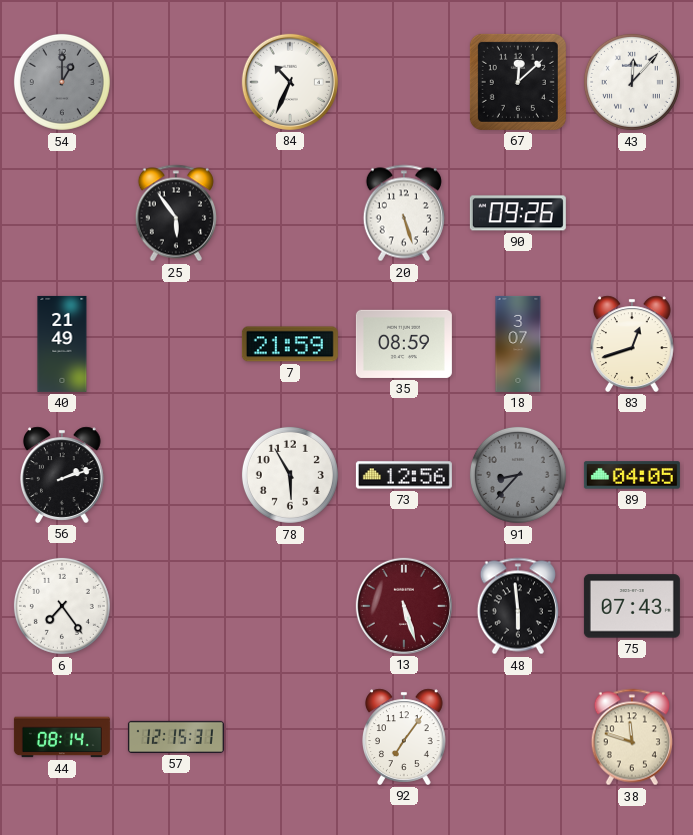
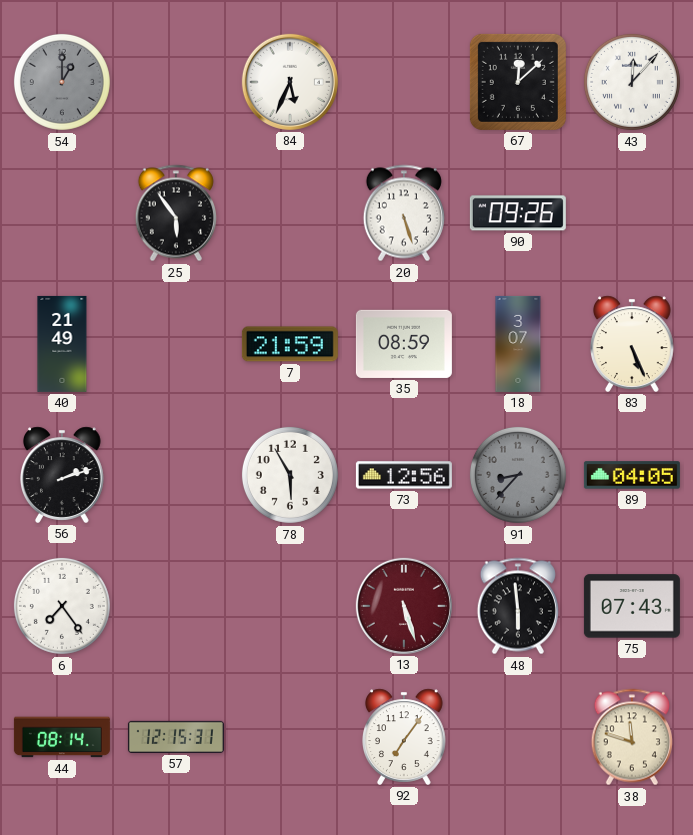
84: 10:34 -> 5:34 (290, 82)
83: 12:42 -> 5:26 (633, 344)
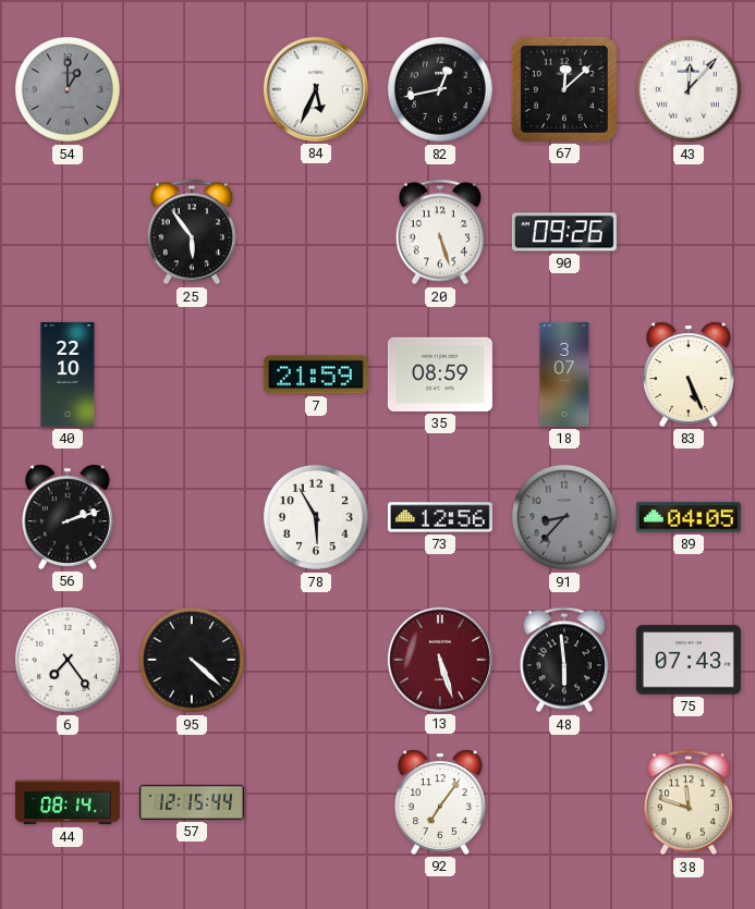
82: none -> 12:43 (440, 89)
40: 21:49 -> 22:10 (68, 374)
95: none -> 4:22 (192, 660)
57: 12:15:31 -> 12:15:44 (192, 802)
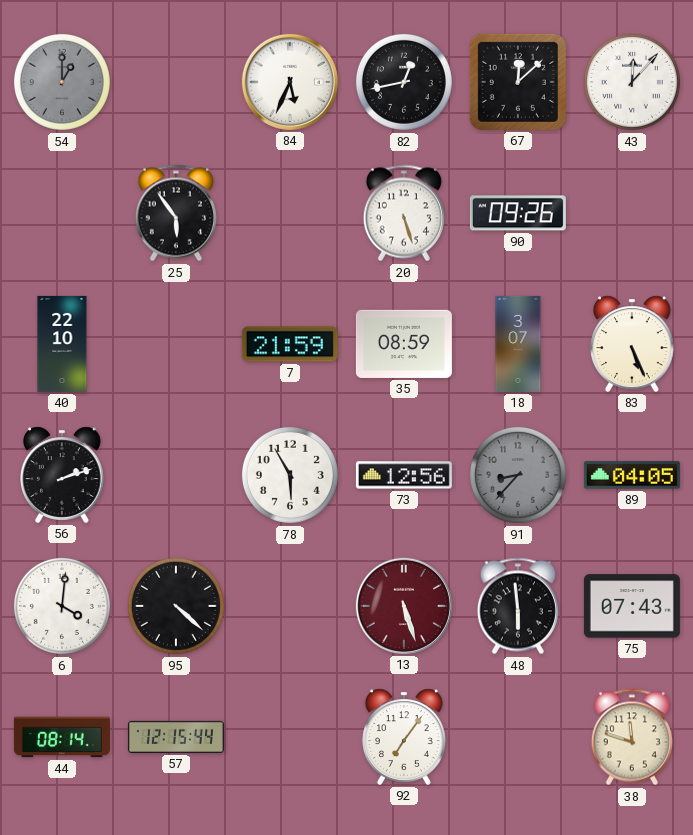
6: 7:24 -> 4:01 (62, 606)
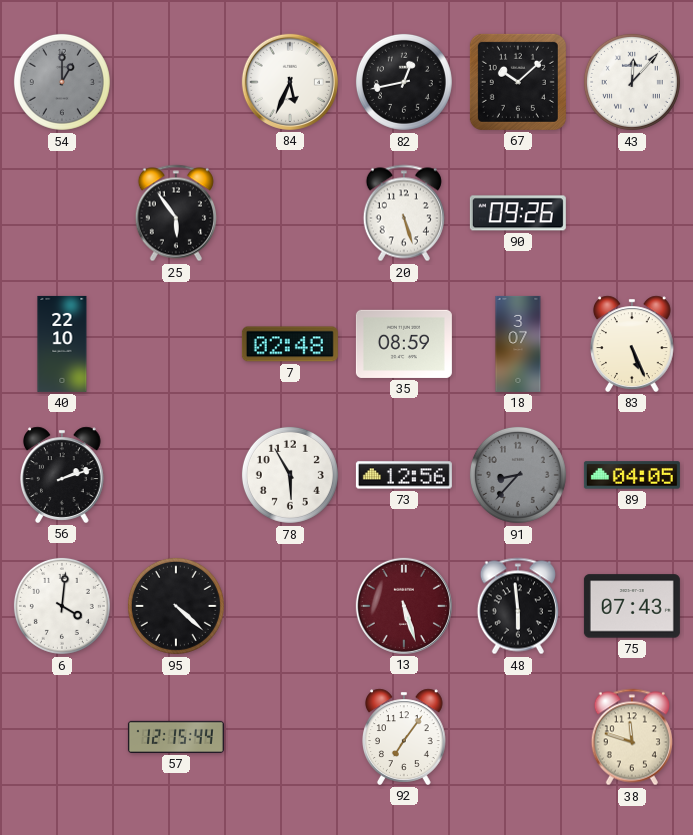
67: 12:08 -> 10:08 (518, 82)
7: 21:59 -> 02:48 (290, 344)
44: 08:14 -> none (62, 737)
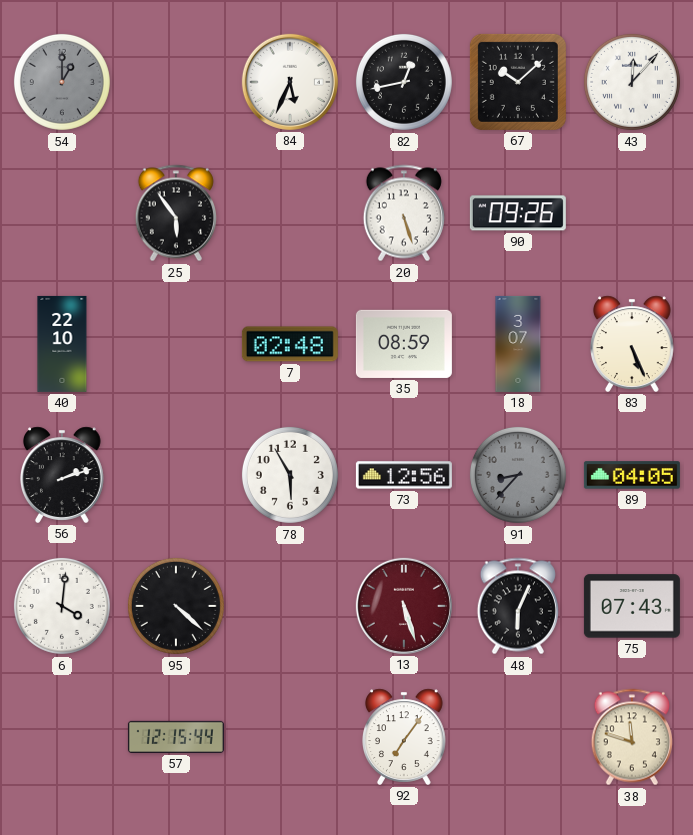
48: 5:59 -> 6:04 (518, 606)
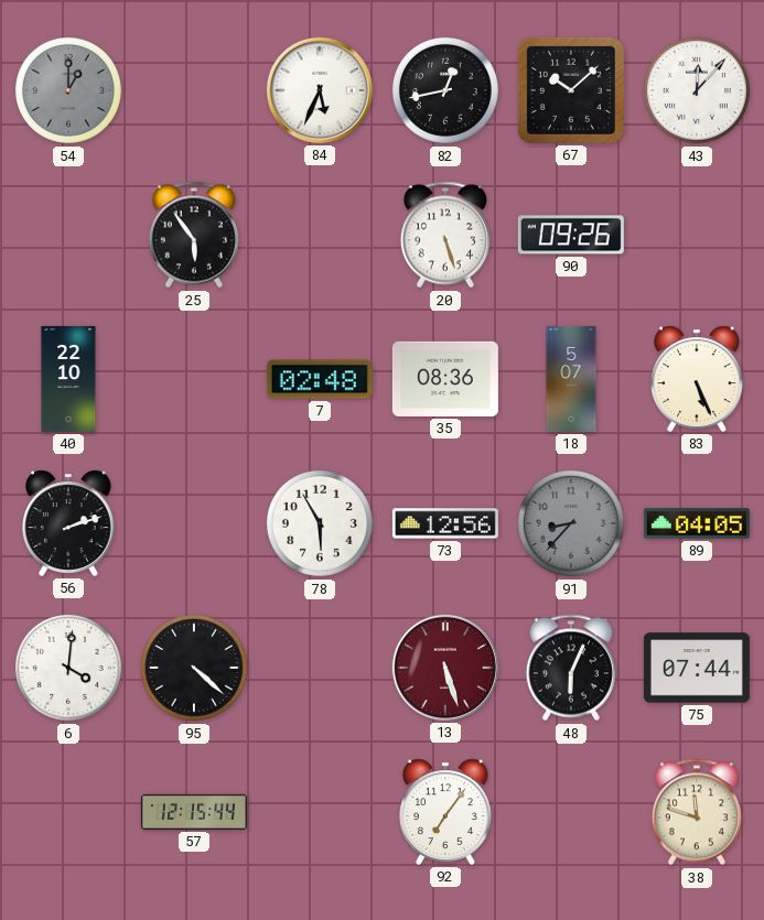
35: 08:59 -> 08:36 (445, 379)
18: 3:07 -> 5:07 (571, 379)
75: 07:43 -> 07:44 (697, 668)
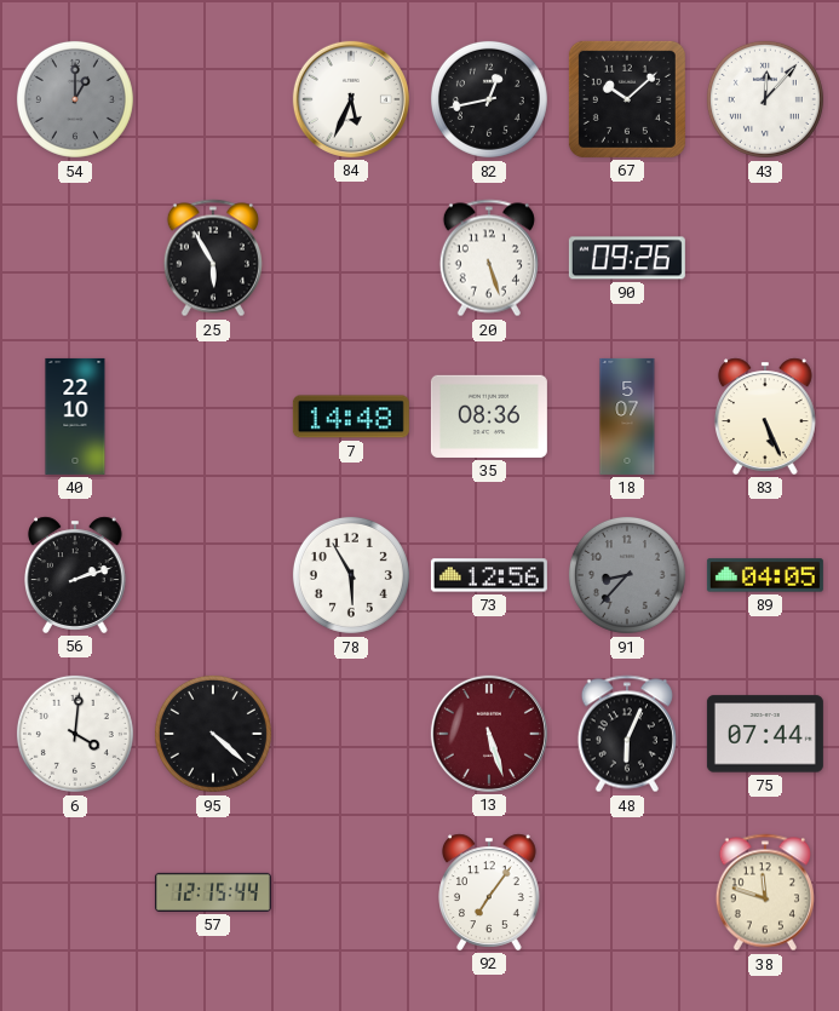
25: 5:54 -> 5:55 (213, 258)
7: 02:48 -> 14:48 (351, 417)
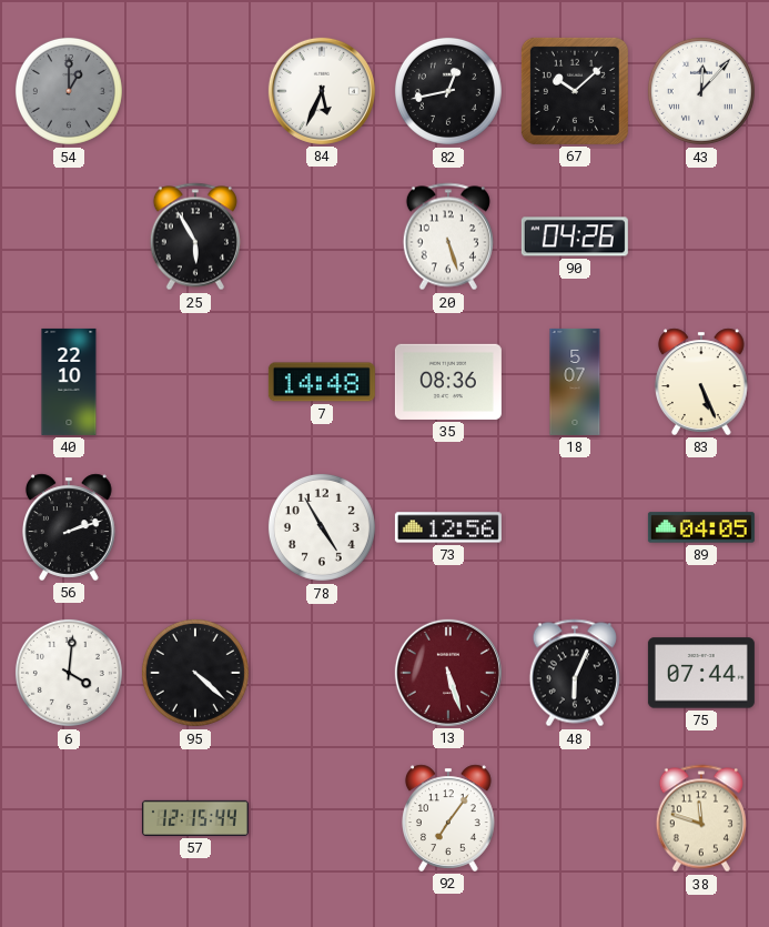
90: 09:26 -> 04:26 (575, 236)
78: 5:55 -> 4:55 (322, 527)
91: 8:37 -> none (627, 575)
